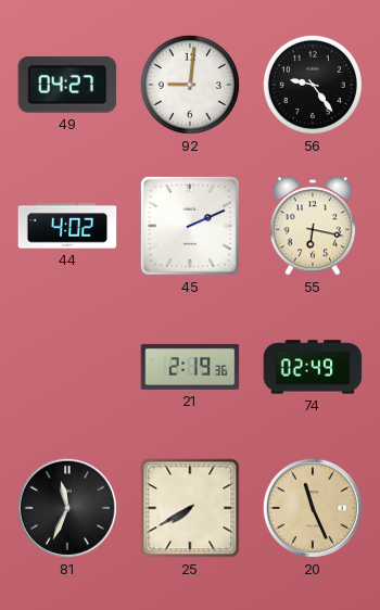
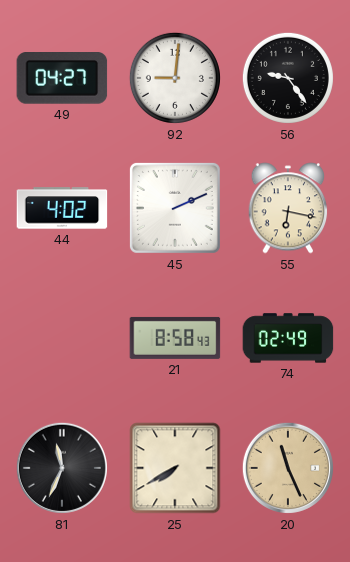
21: 2:19 -> 8:58 (175, 338)
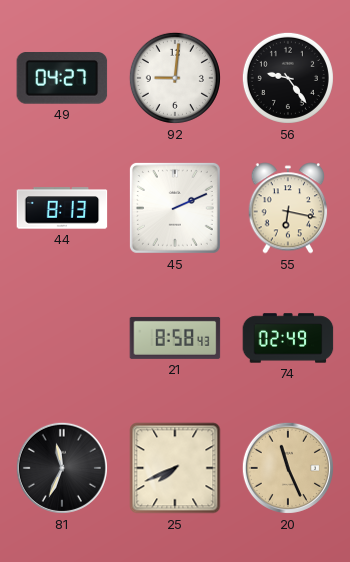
44: 4:02 -> 8:13 (62, 208)
25: 7:40 -> 7:41 (175, 468)
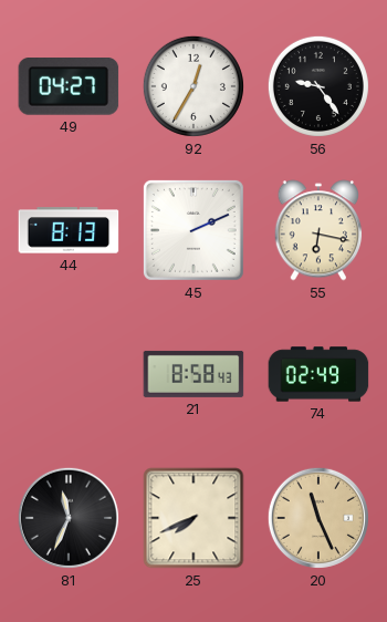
92: 9:01 -> 12:35 (193, 86)
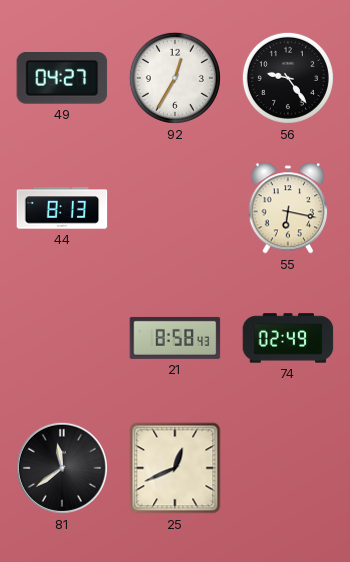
45: 2:11 -> none (193, 230)
81: 11:34 -> 11:39 (62, 468)
25: 7:41 -> 12:41 (175, 468)
20: 11:26 -> none (318, 518)
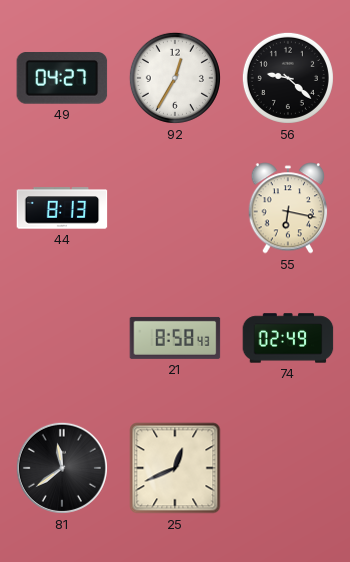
56: 9:24 -> 9:22 (288, 78)
